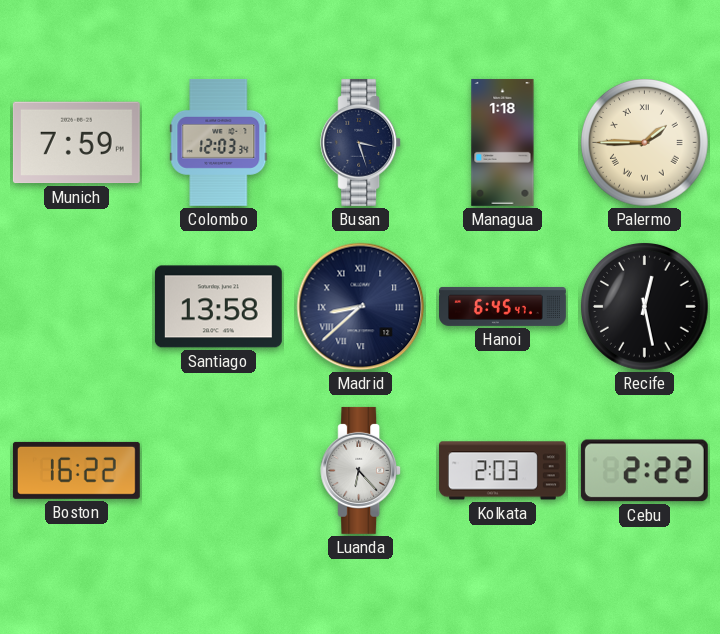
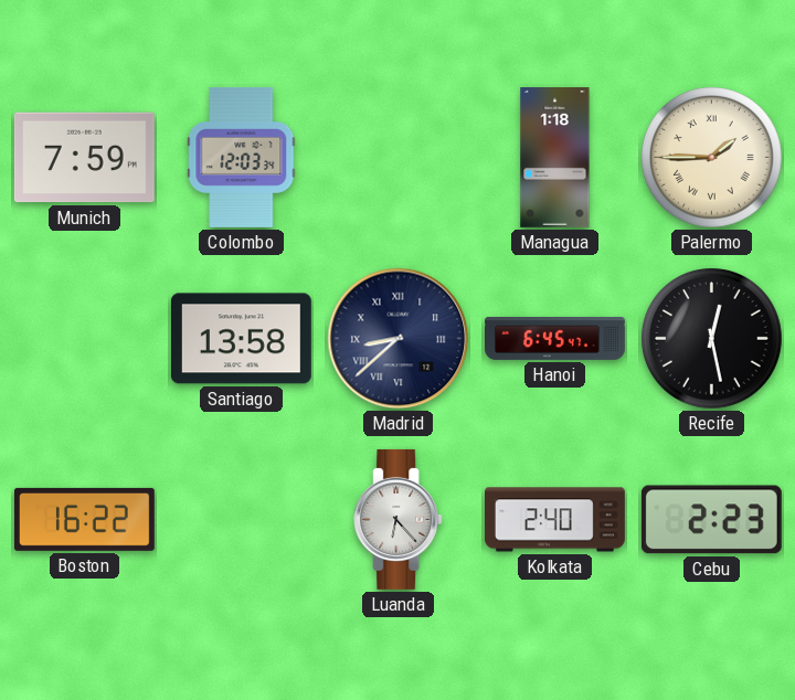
Busan: 3:27 -> none (361, 142)
Kolkata: 2:03 -> 2:40 (554, 520)
Cebu: 2:22 -> 2:23 (711, 520)
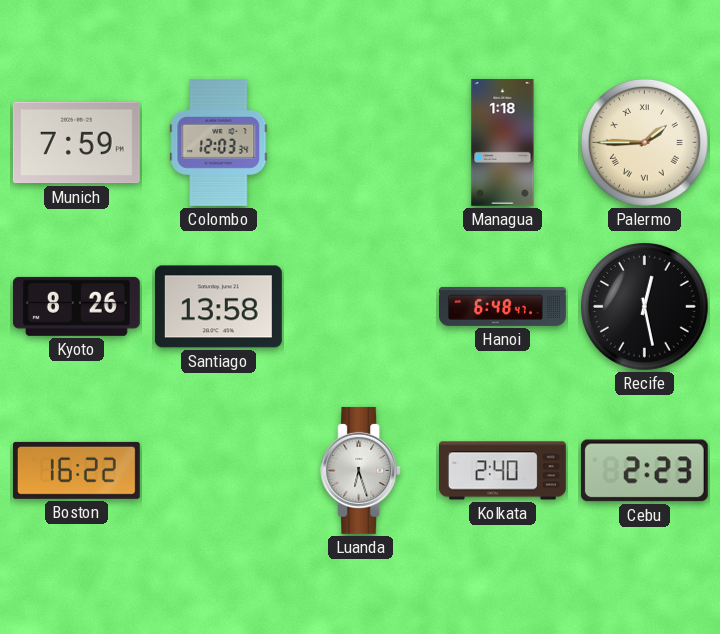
Kyoto: none -> 8:26 (76, 306)
Madrid: 8:38 -> none (399, 339)
Hanoi: 6:45 -> 6:48 (503, 306)
Luanda: 6:23 -> 6:27 (361, 470)
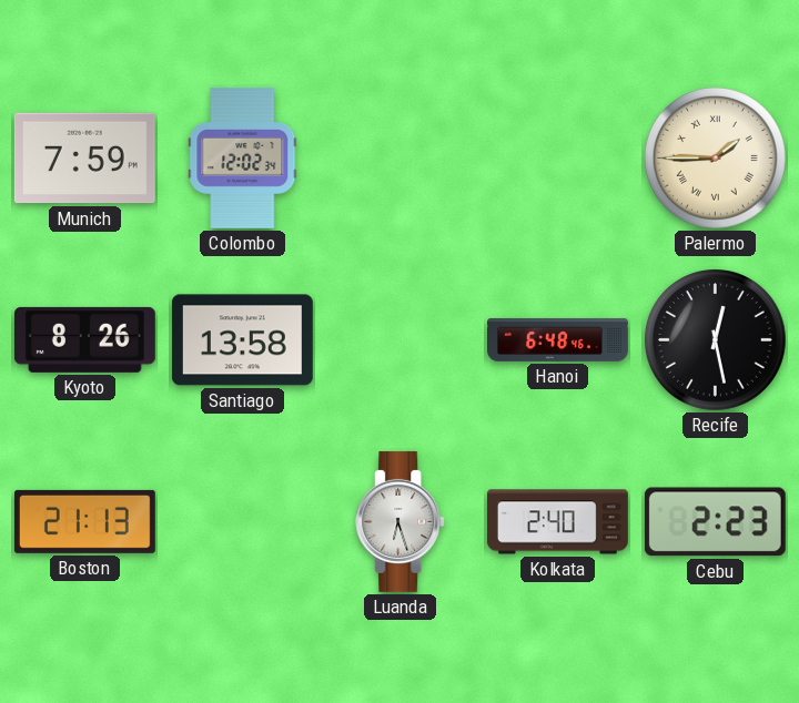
Colombo: 12:03 -> 12:02 (243, 157)
Managua: 1:18 -> none (503, 142)
Hanoi: 6:48:47 -> 6:48:46 (558, 339)
Boston: 16:22 -> 21:13 (84, 521)
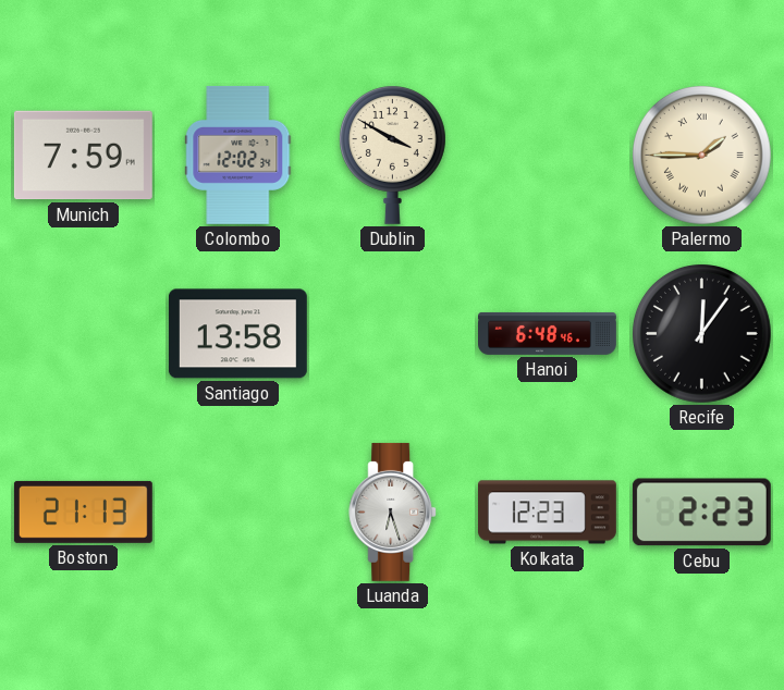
Dublin: none -> 3:50 (392, 155)
Kyoto: 8:26 -> none (84, 339)
Recife: 12:28 -> 12:06 (702, 334)
Kolkata: 2:40 -> 12:23 (547, 513)
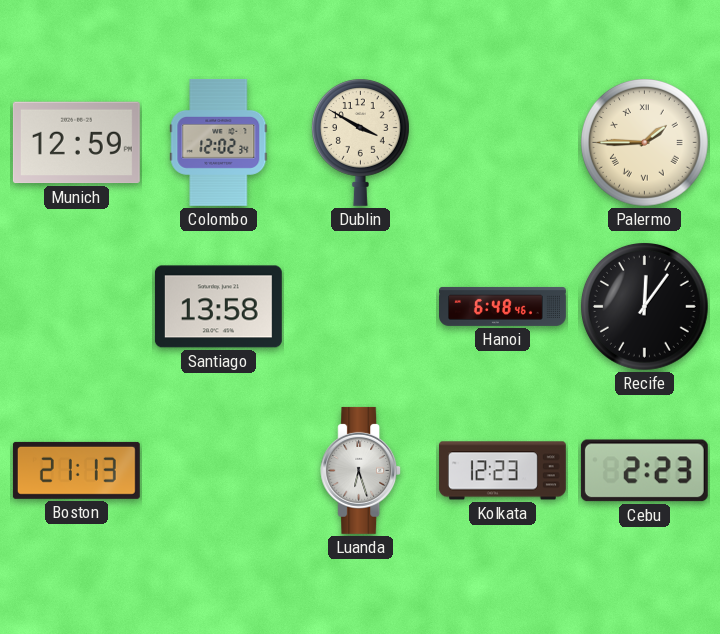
Munich: 7:59 -> 12:59 (76, 143)
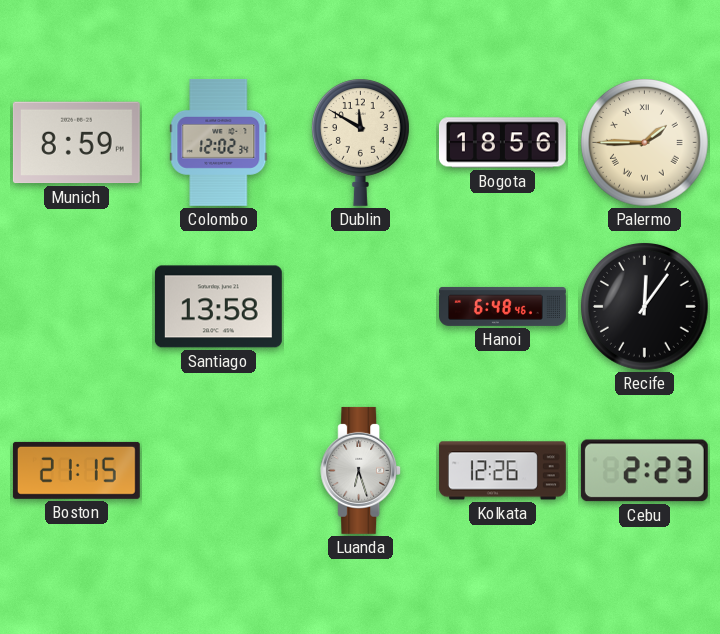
Munich: 12:59 -> 8:59 (76, 143)
Dublin: 3:50 -> 11:50 (360, 142)
Bogota: none -> 18:56 (502, 143)
Boston: 21:13 -> 21:15 (76, 470)
Kolkata: 12:23 -> 12:26 (502, 471)
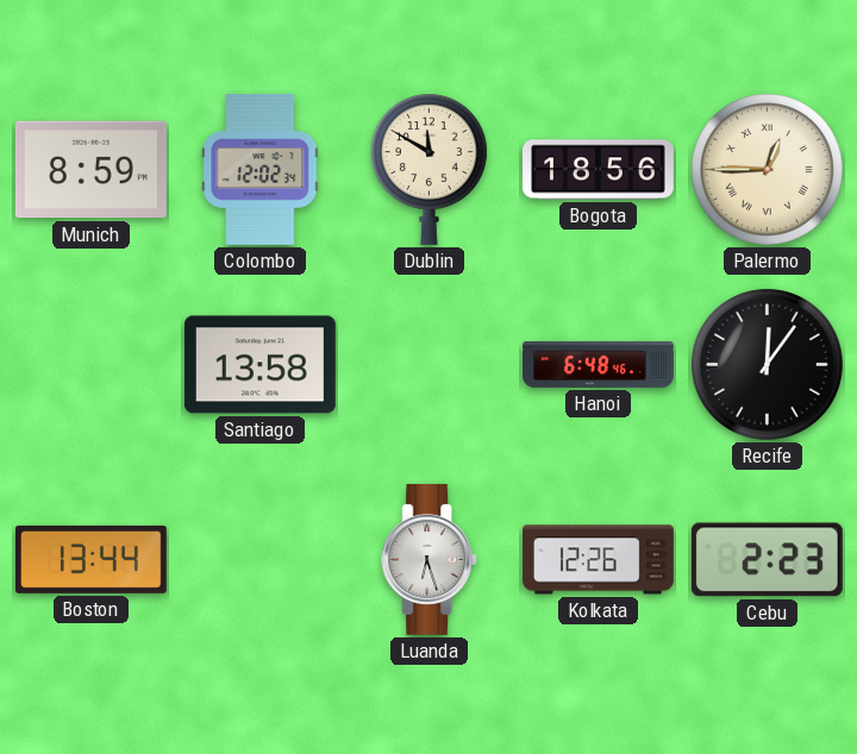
Palermo: 1:45 -> 12:45 (768, 170)
Boston: 21:15 -> 13:44 (90, 559)
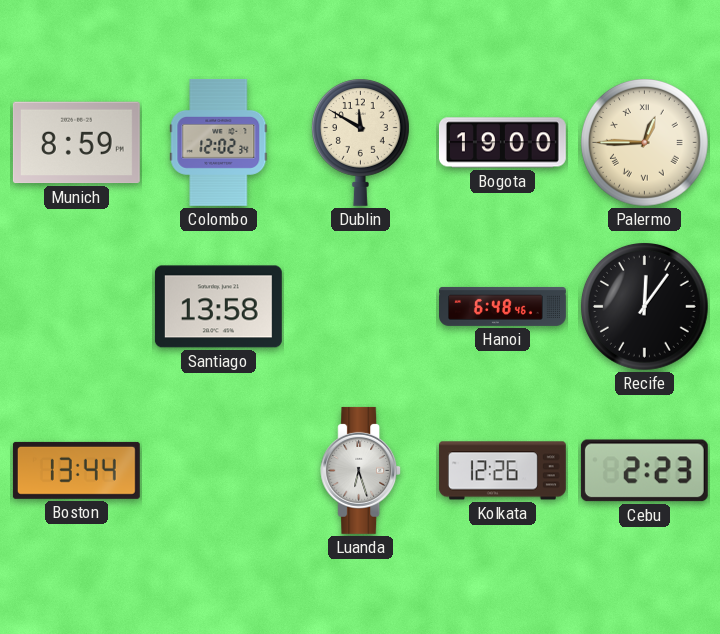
Bogota: 18:56 -> 19:00 (502, 143)
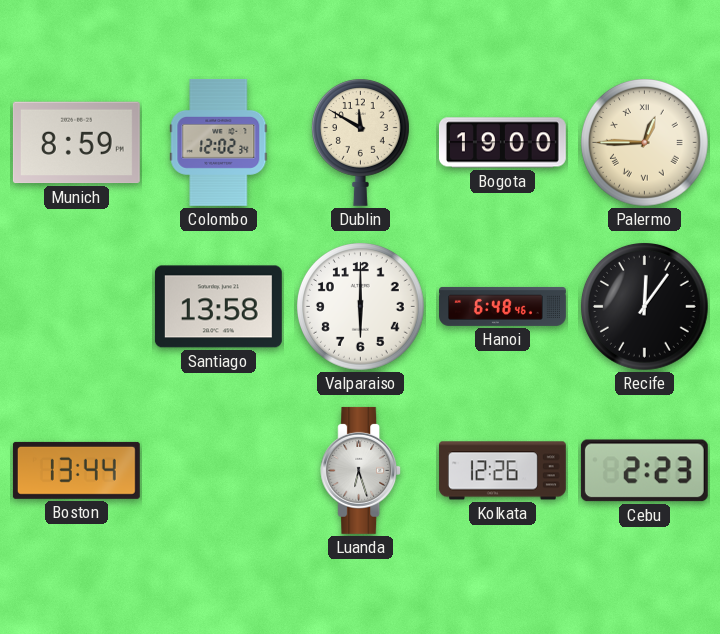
Valparaiso: none -> 6:00 (361, 307)
